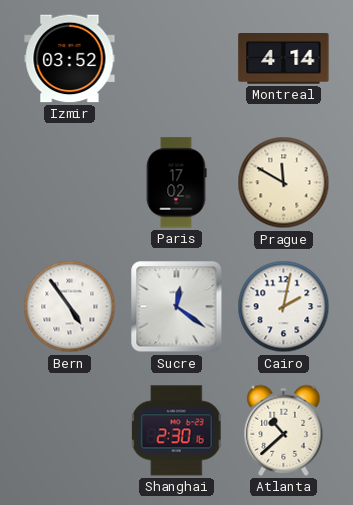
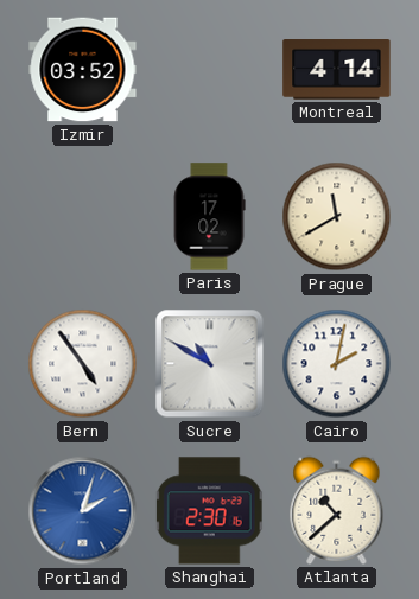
Prague: 11:50 -> 11:40 (337, 217)
Sucre: 12:21 -> 10:50 (210, 364)
Portland: none -> 2:03 (83, 511)
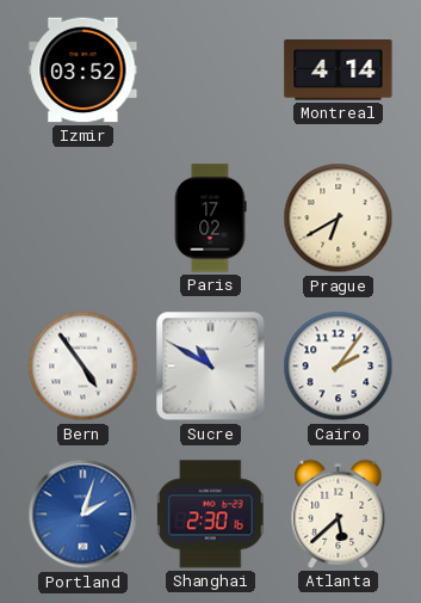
Prague: 11:40 -> 6:40 (339, 219)
Cairo: 2:02 -> 2:06 (339, 367)
Atlanta: 10:38 -> 5:38 (339, 513)
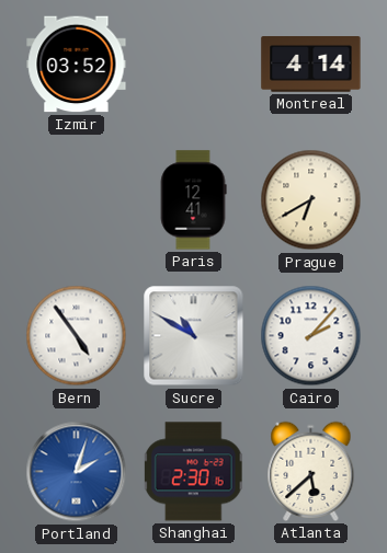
Paris: 17:02 -> 12:41 (193, 200)
Cairo: 2:06 -> 2:07 (311, 336)
